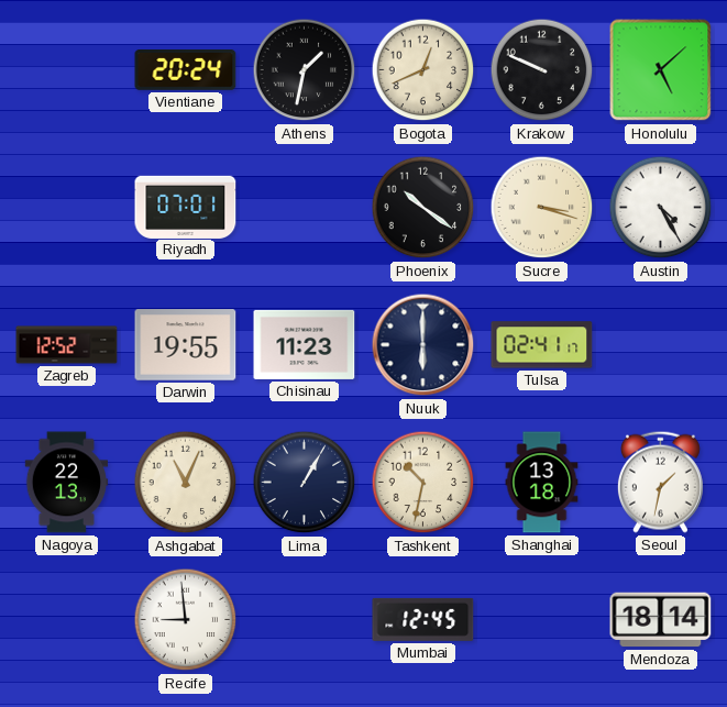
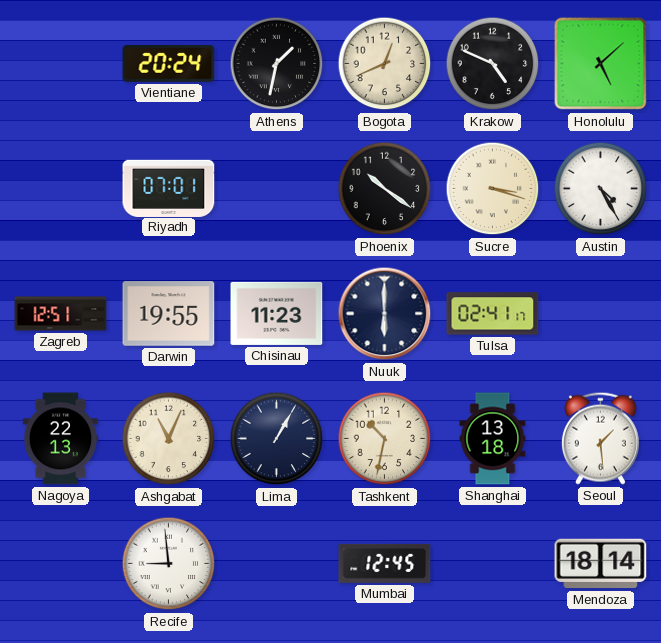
Krakow: 9:49 -> 4:49 (493, 64)
Zagreb: 12:52 -> 12:51 (61, 314)
Seoul: 1:32 -> 1:29 (600, 438)
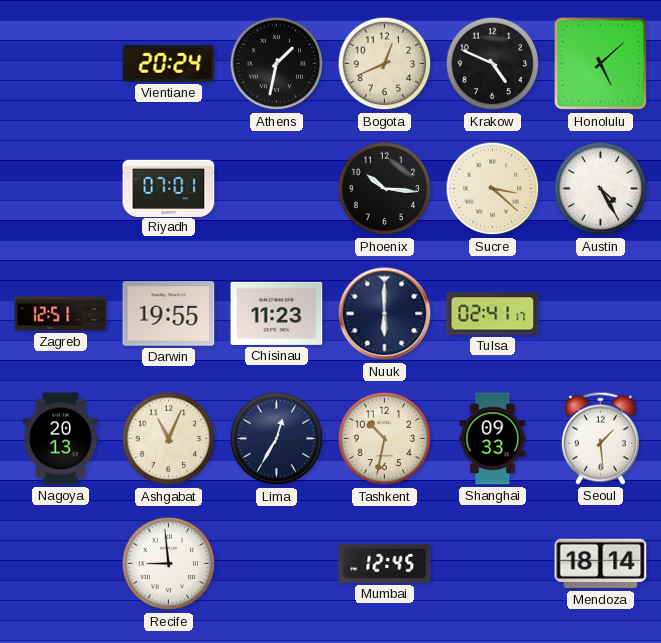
Phoenix: 10:21 -> 10:16 (385, 189)
Sucre: 3:18 -> 3:22 (493, 189)
Nagoya: 22:13 -> 20:13 (61, 439)
Lima: 1:05 -> 12:35 (277, 439)
Shanghai: 13:18 -> 09:33 (493, 439)
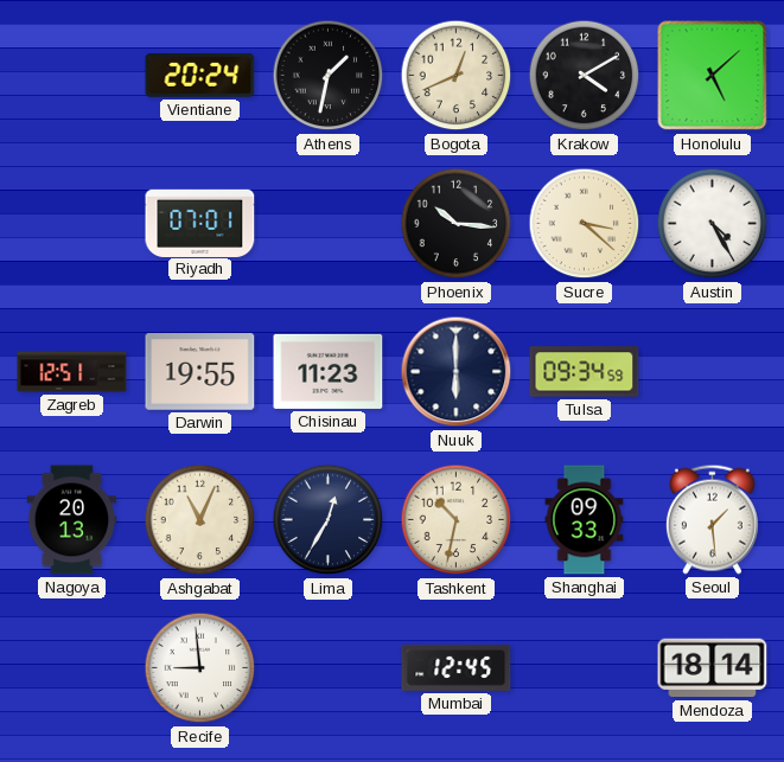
Krakow: 4:49 -> 4:10 (585, 76)
Tulsa: 02:41 -> 09:34 (585, 372)
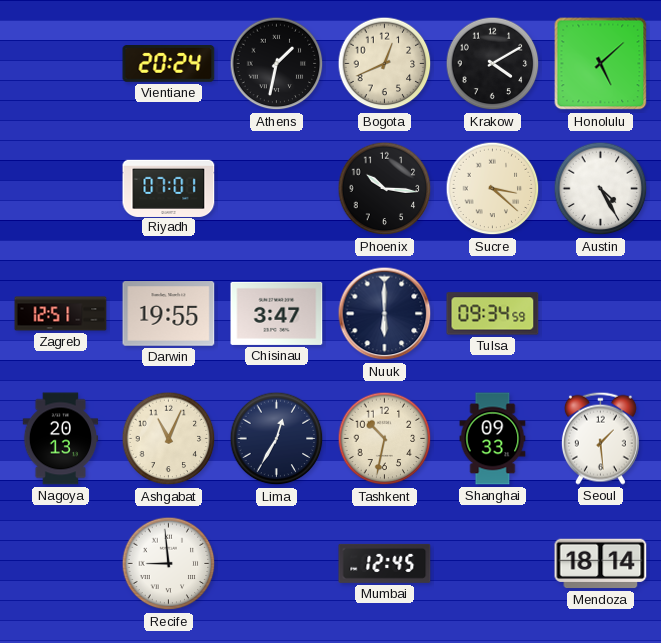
Chisinau: 11:23 -> 3:47 (277, 313)
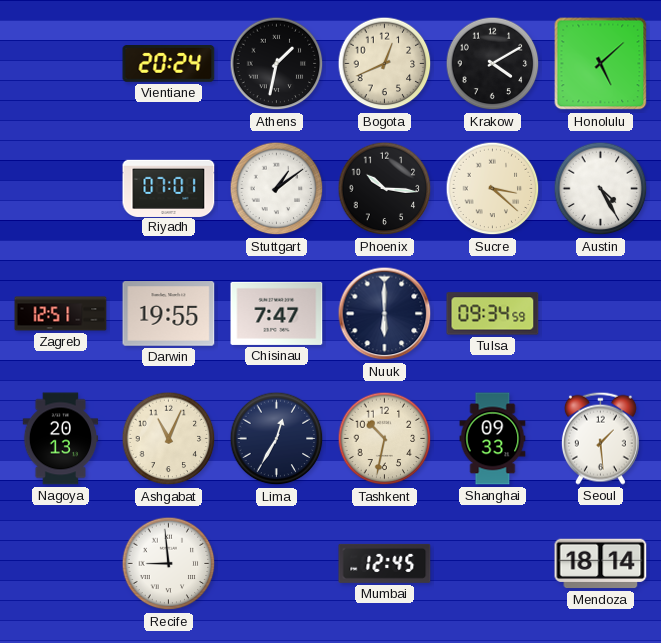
Stuttgart: none -> 1:09 (277, 189)
Chisinau: 3:47 -> 7:47 (277, 313)
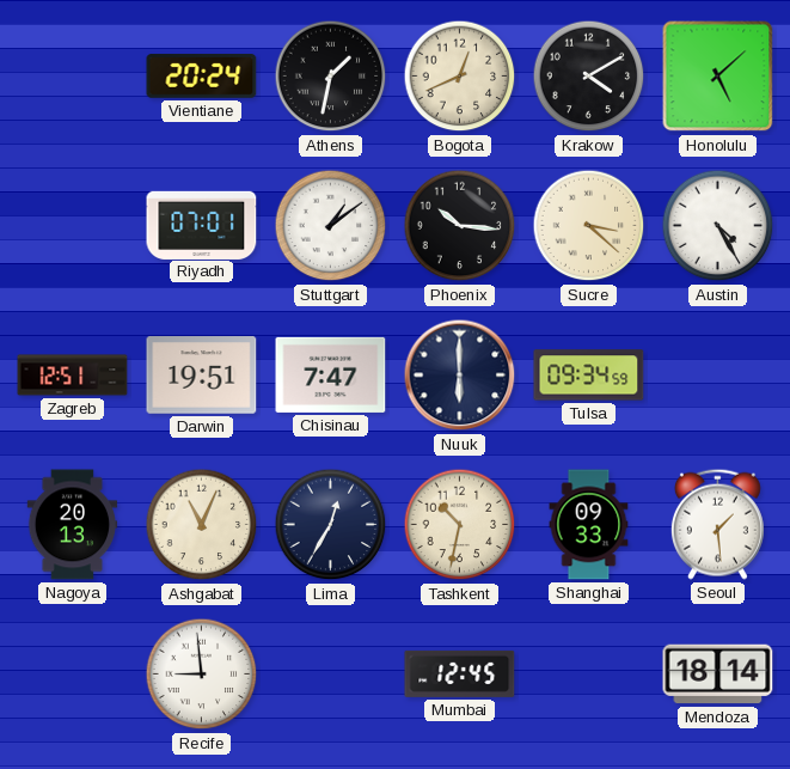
Darwin: 19:55 -> 19:51 (202, 376)
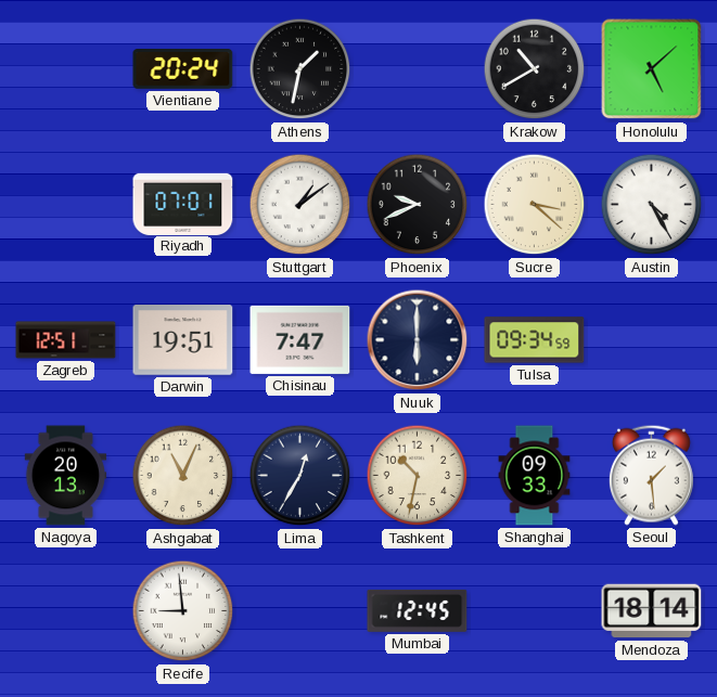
Bogota: 12:41 -> none (460, 77)
Krakow: 4:10 -> 10:40 (535, 69)
Phoenix: 10:16 -> 9:41 (418, 205)
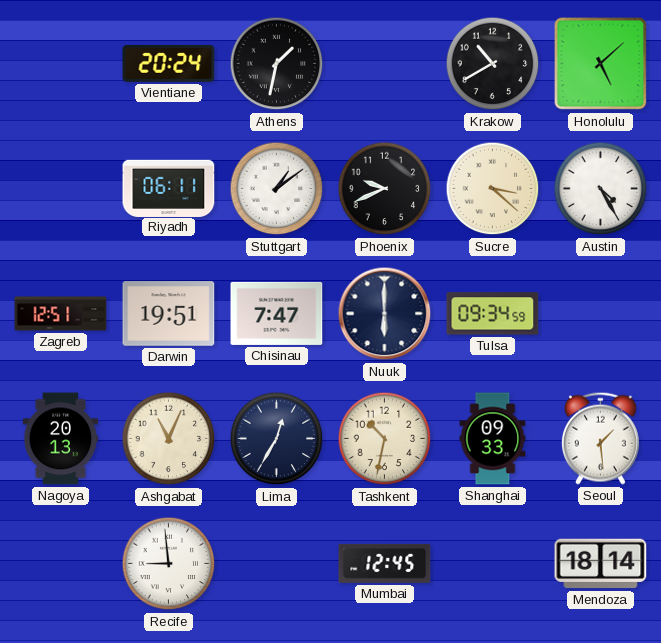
Riyadh: 07:01 -> 06:11 (169, 188)
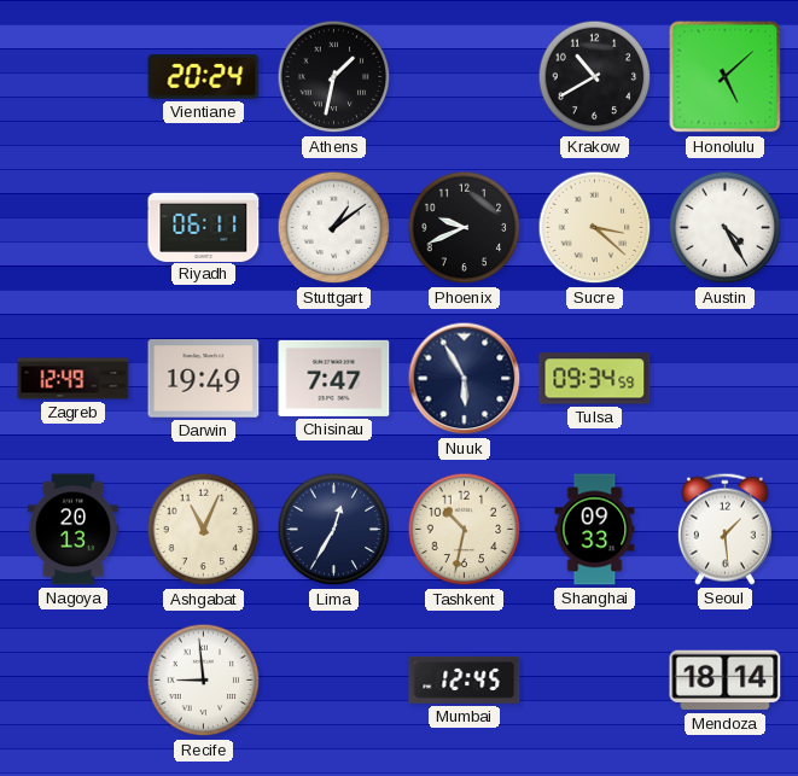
Zagreb: 12:51 -> 12:49 (74, 379)
Darwin: 19:51 -> 19:49 (204, 379)
Nuuk: 6:00 -> 5:55 (465, 379)
